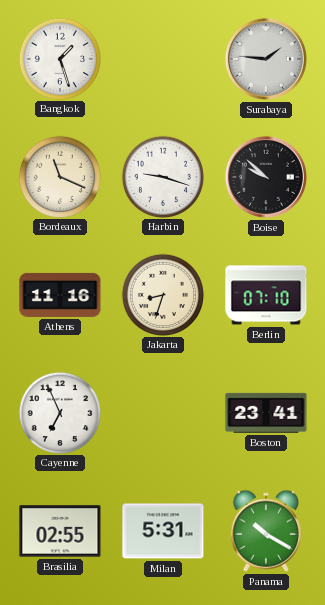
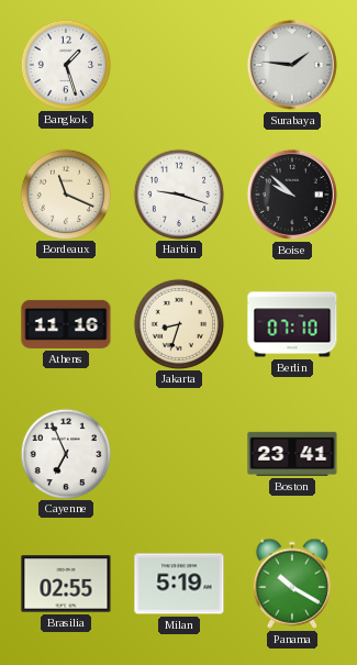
Milan: 5:31 -> 5:19 (179, 584)
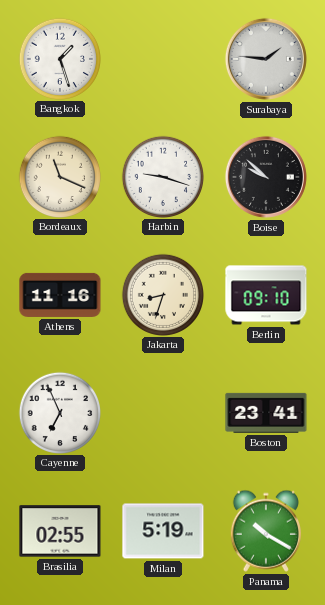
Berlin: 07:10 -> 09:10 (266, 295)
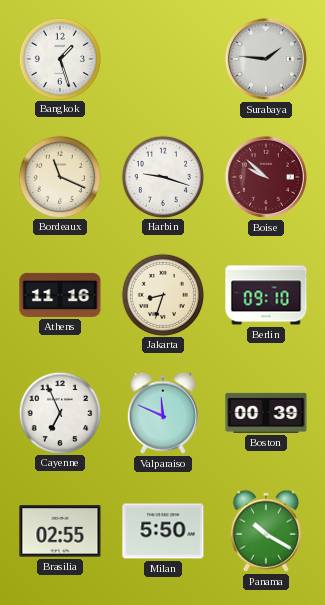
Boise dial: black -> burgundy (266, 177)
Valparaiso: none -> 11:49 (163, 413)
Boston: 23:41 -> 00:39 (266, 413)
Milan: 5:19 -> 5:50 (163, 531)
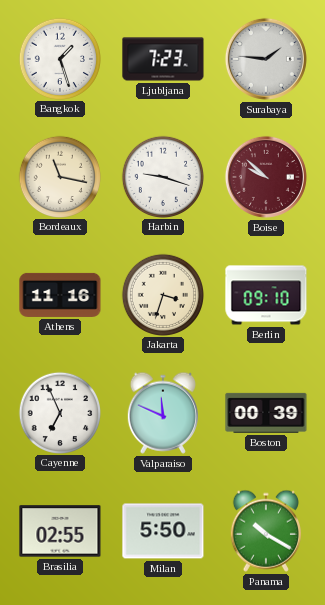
Ljubljana: none -> 7:23 (163, 59)
Bordeaux: 11:19 -> 11:17 (59, 176)
Jakarta: 8:33 -> 3:33 (162, 294)
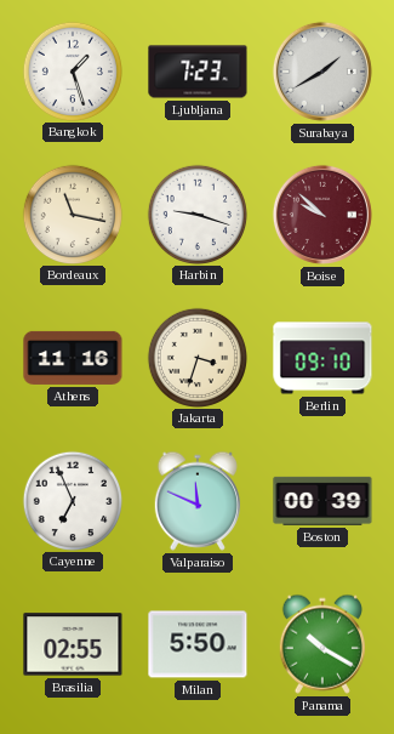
Surabaya: 1:46 -> 1:40 (322, 72)
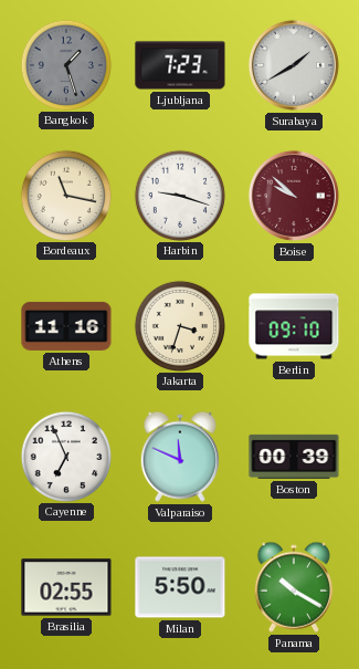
Bangkok dial: white -> grey (65, 64)
